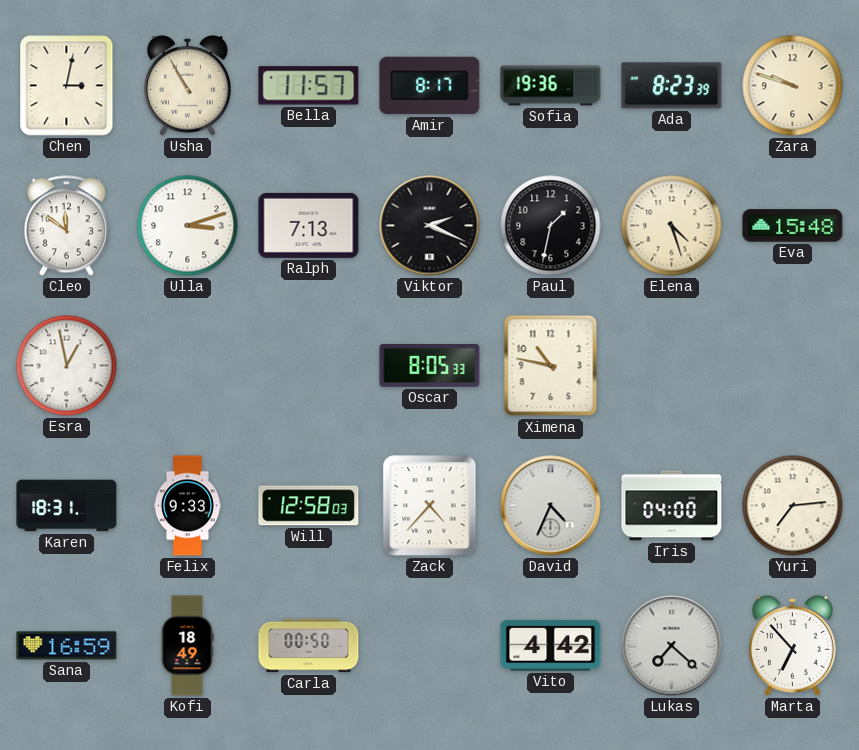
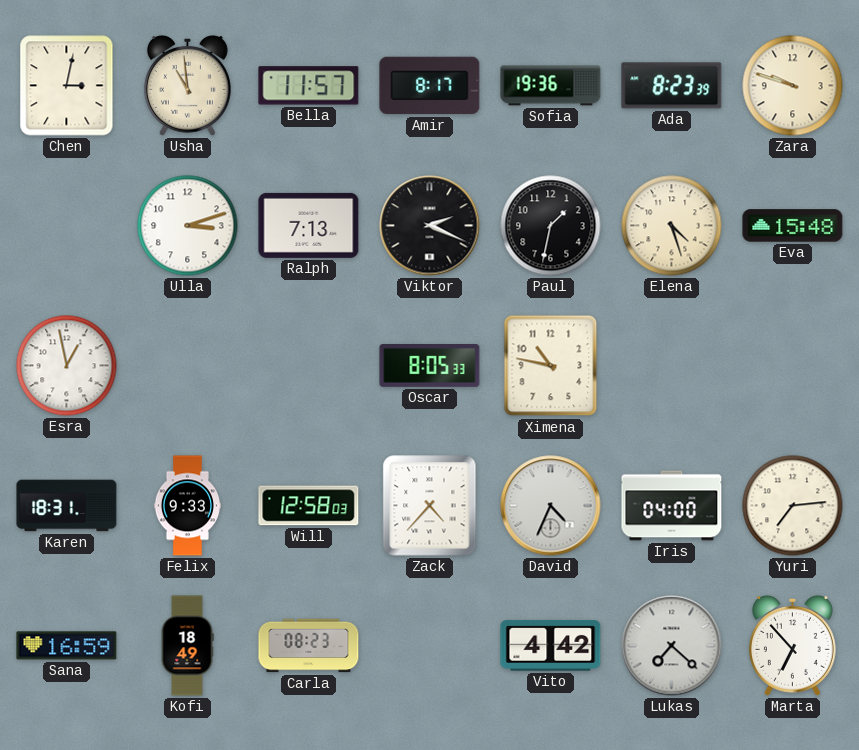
Usha: 10:55 -> 10:59 (187, 85)
Cleo: 11:51 -> none (66, 226)
Carla: 00:50 -> 08:23 (309, 646)
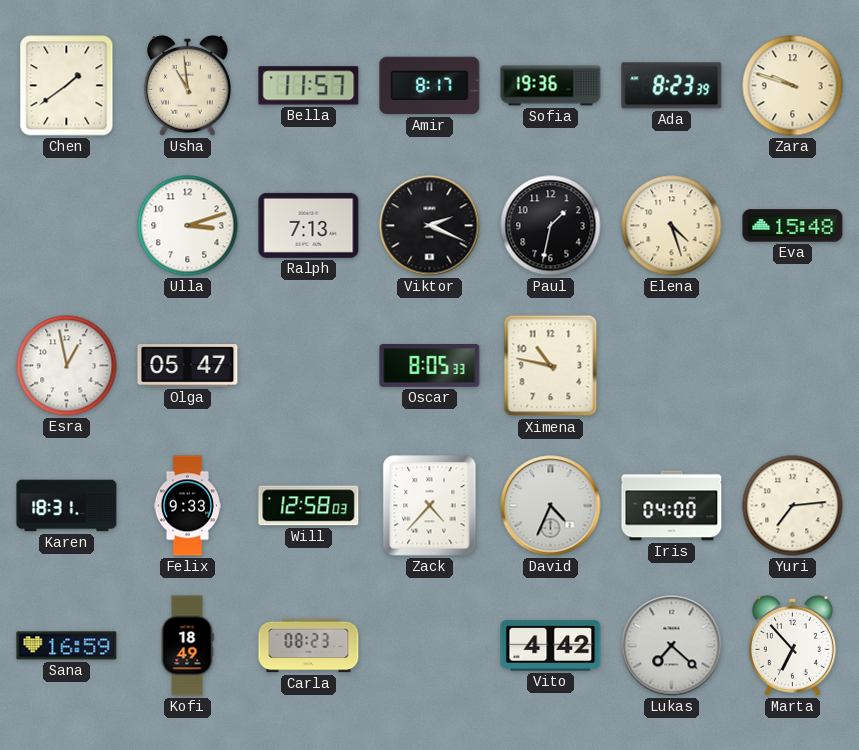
Chen: 3:02 -> 1:39 (67, 86)
Olga: none -> 05:47 (188, 366)
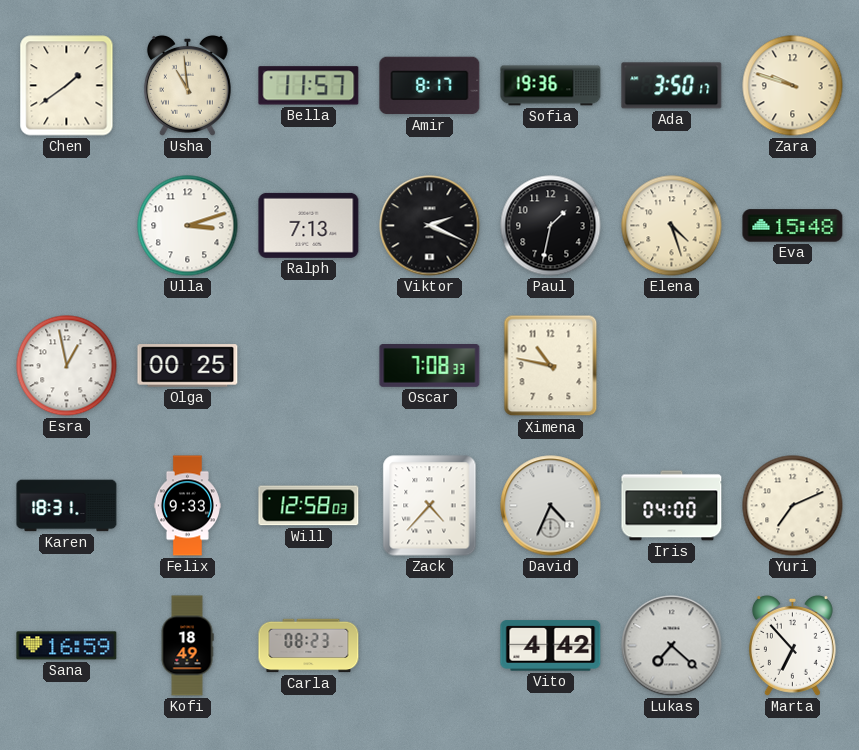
Ada: 8:23 -> 3:50 (672, 86)
Olga: 05:47 -> 00:25 (188, 366)
Oscar: 8:05 -> 7:08 (430, 366)
Yuri: 7:14 -> 7:11 (793, 506)
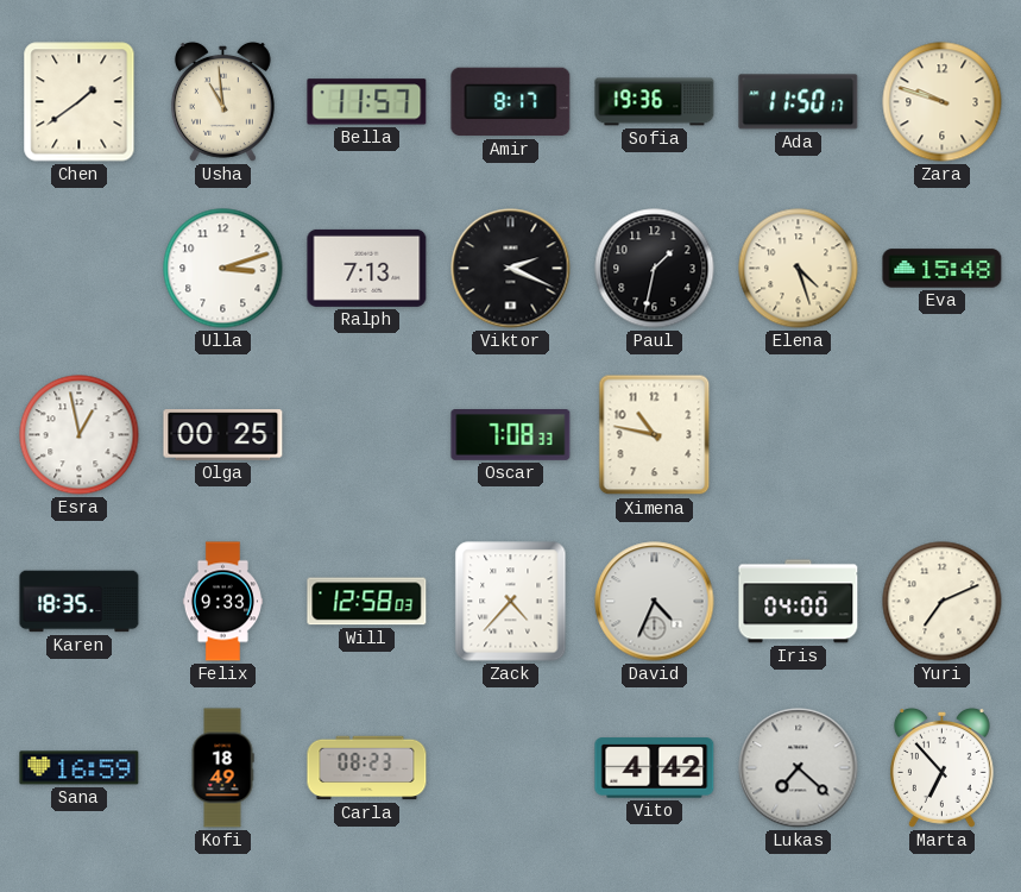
Ada: 3:50 -> 11:50 (799, 102)
Karen: 18:31 -> 18:35 (80, 602)
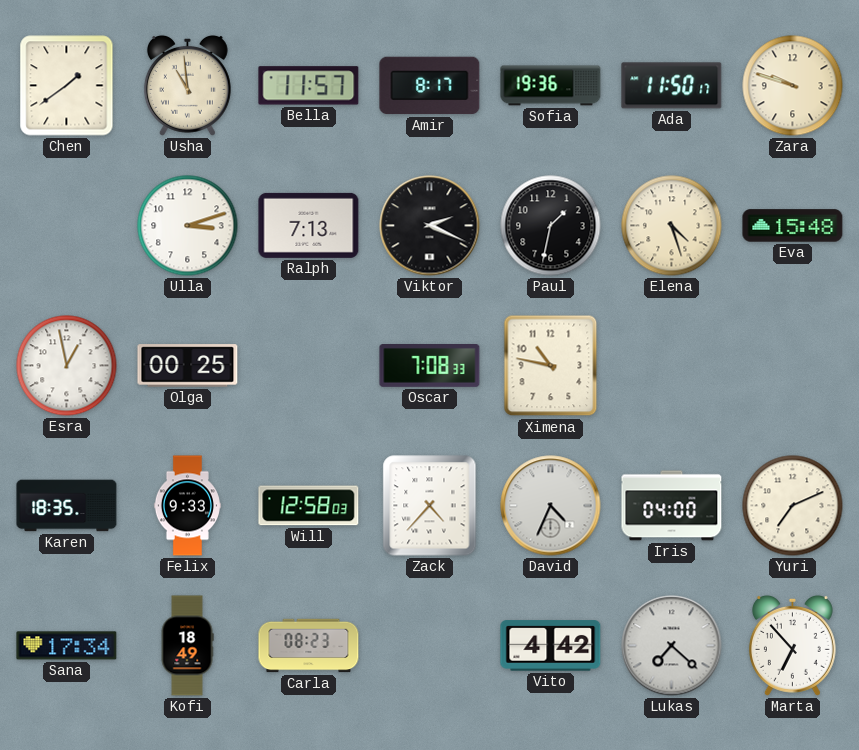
Sana: 16:59 -> 17:34 (67, 646)
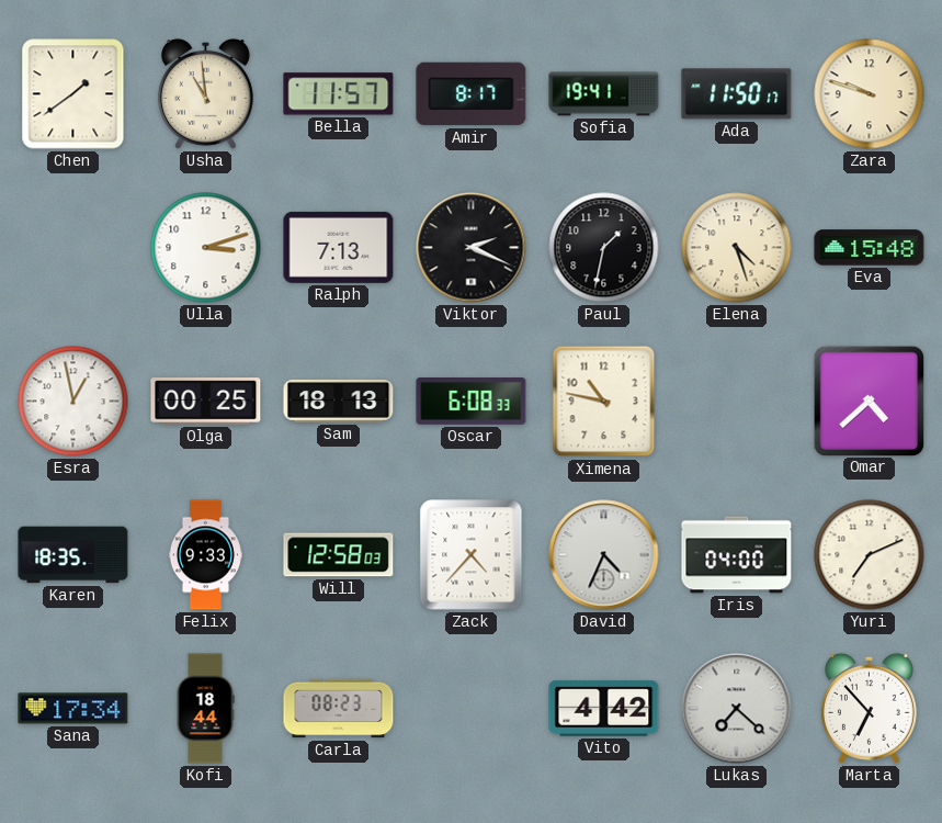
Sofia: 19:36 -> 19:41 (604, 94)
Sam: none -> 18:13 (339, 401)
Oscar: 7:08 -> 6:08 (472, 402)
Omar: none -> 4:38 (869, 401)
Kofi: 18:49 -> 18:44 (205, 709)
